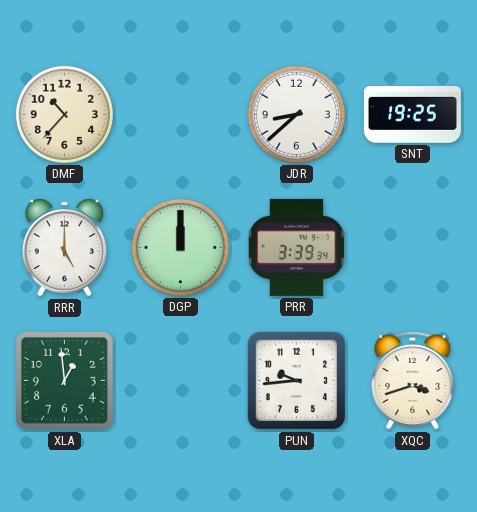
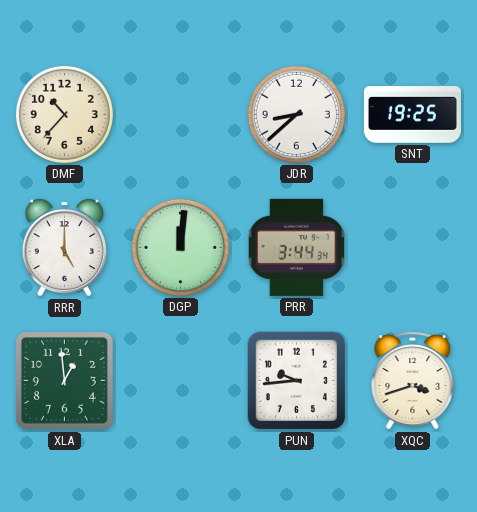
DGP: 12:00 -> 12:01 (180, 247)
PRR: 3:39 -> 3:44 (297, 247)
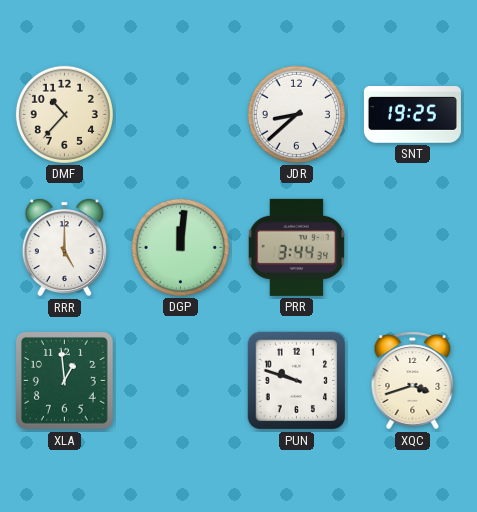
PUN: 9:44 -> 9:48 (297, 381)
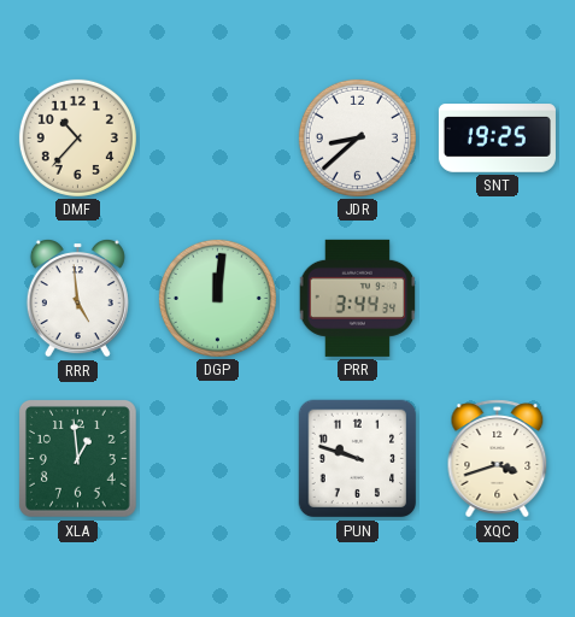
RRR: 5:00 -> 4:59 (77, 299)
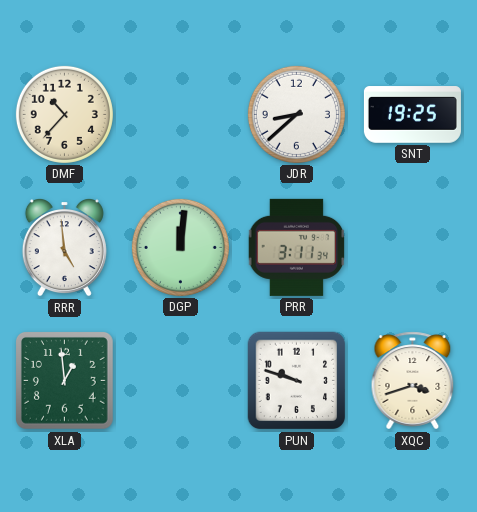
PRR: 3:44 -> 3:11 (297, 247)
